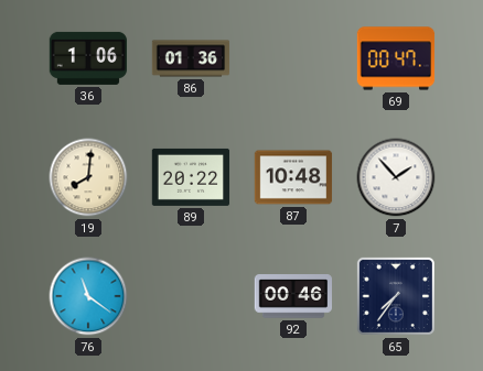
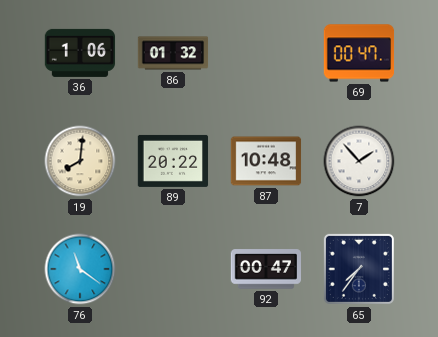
86: 01:36 -> 01:32 (173, 53)
92: 00:46 -> 00:47 (265, 269)
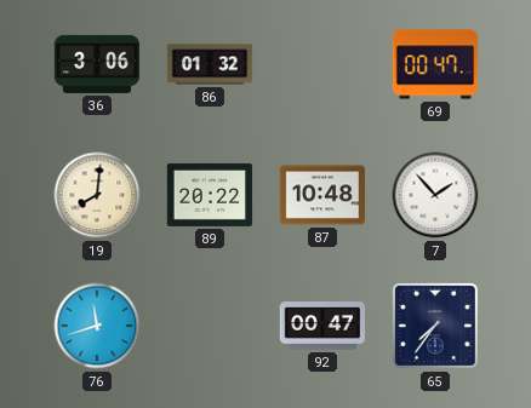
36: 1:06 -> 3:06 (97, 64)
76: 11:21 -> 11:42 (97, 326)
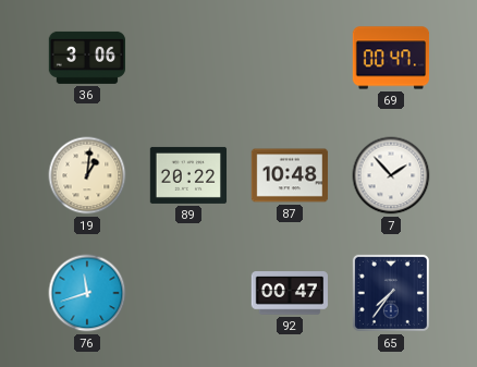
86: 01:32 -> none (210, 64)
19: 8:01 -> 1:01 (87, 175)
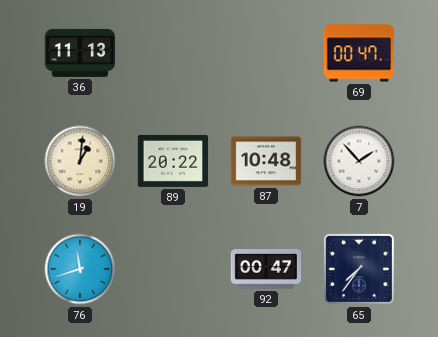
36: 3:06 -> 11:13 (80, 53)
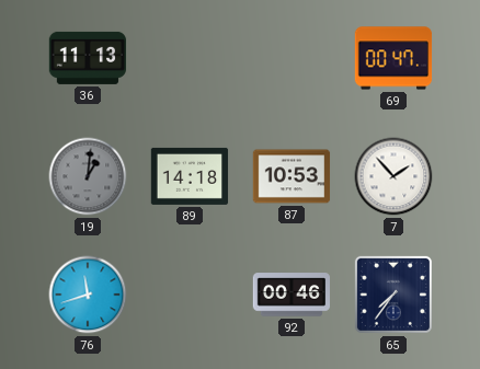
19 dial: cream -> grey (88, 176)
89: 20:22 -> 14:18 (190, 176)
87: 10:48 -> 10:53 (292, 176)
92: 00:47 -> 00:46 (290, 295)
